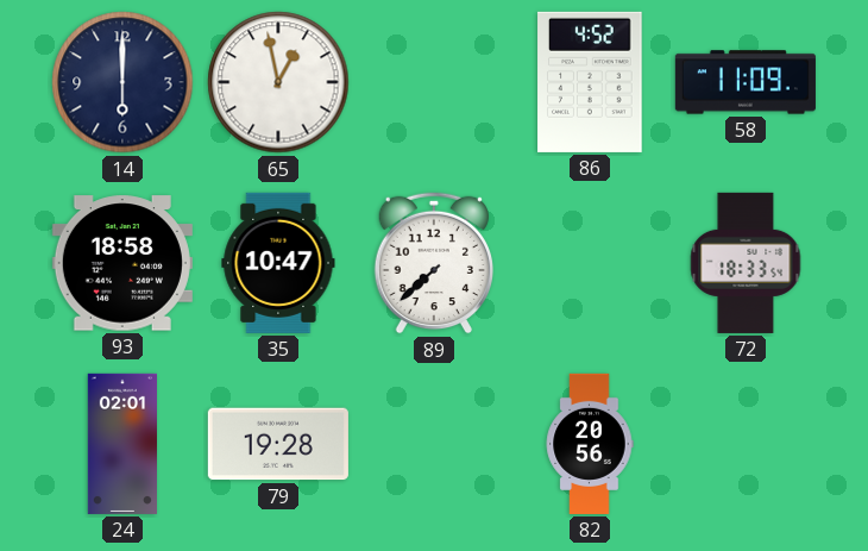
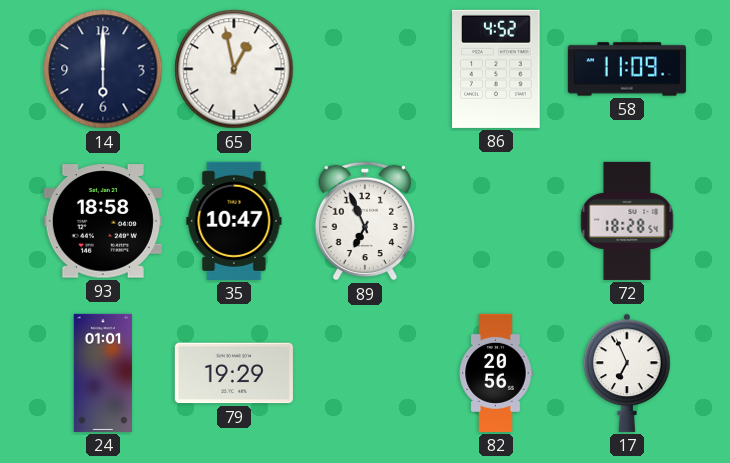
89: 7:38 -> 6:56 (364, 221)
72: 18:33 -> 18:28 (627, 221)
24: 02:01 -> 01:01 (102, 373)
79: 19:28 -> 19:29 (234, 373)
17: none -> 6:56 (627, 373)
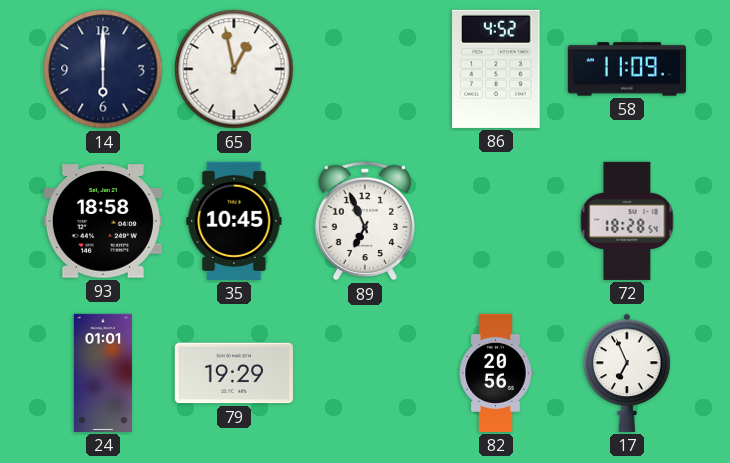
35: 10:47 -> 10:45 (234, 221)
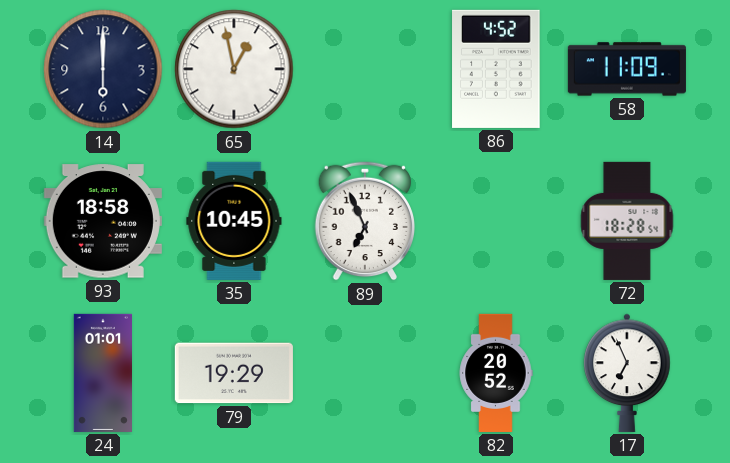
82: 20:56 -> 20:52 (496, 373)
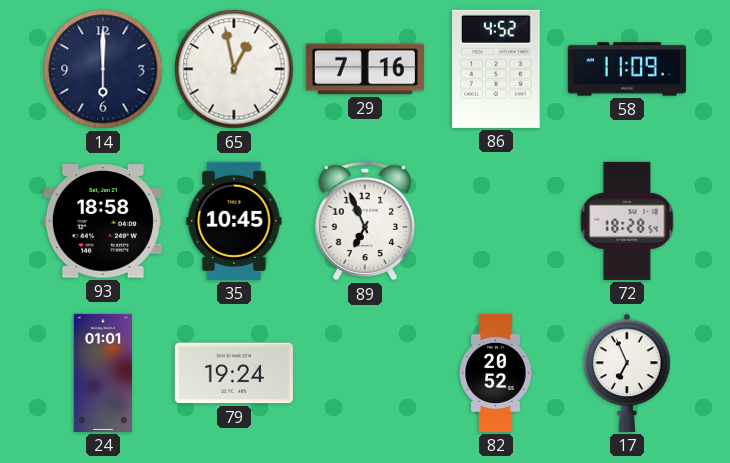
29: none -> 7:16 (365, 69)
79: 19:29 -> 19:24 (234, 373)
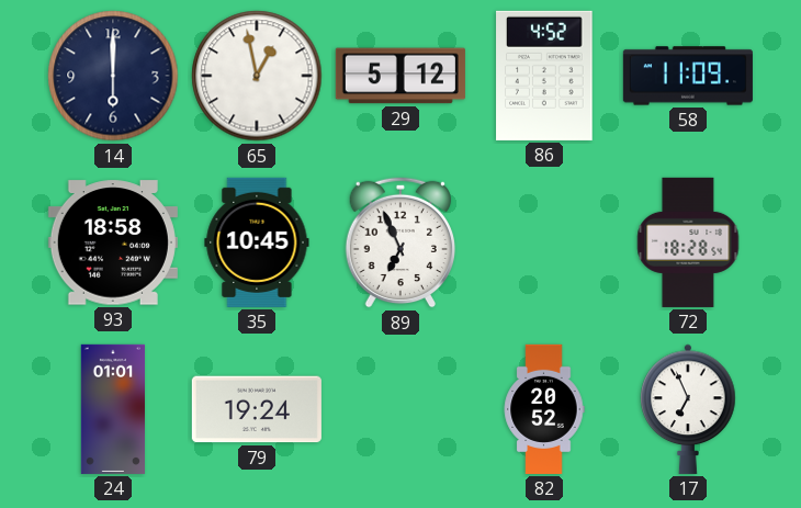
29: 7:16 -> 5:12 (400, 76)
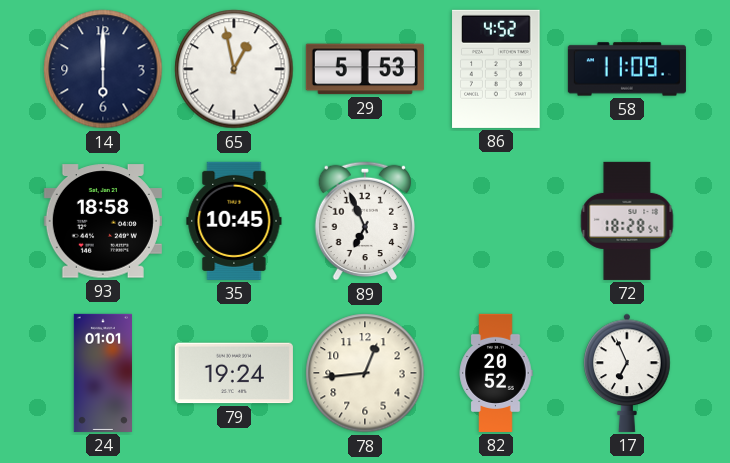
29: 5:12 -> 5:53 (365, 69)
78: none -> 12:44 (365, 373)
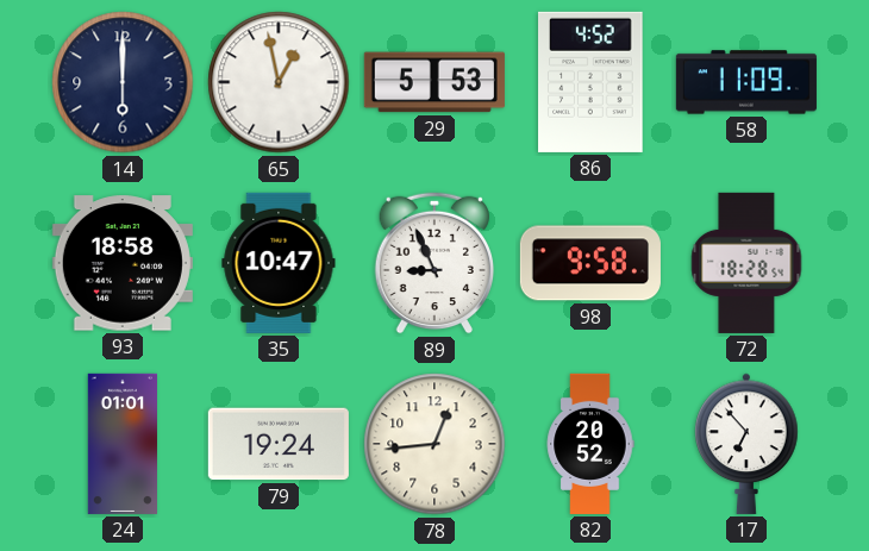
35: 10:45 -> 10:47 (279, 263)
89: 6:56 -> 8:56 (433, 263)
98: none -> 9:58 (590, 263)
17: 6:56 -> 6:53 (746, 444)
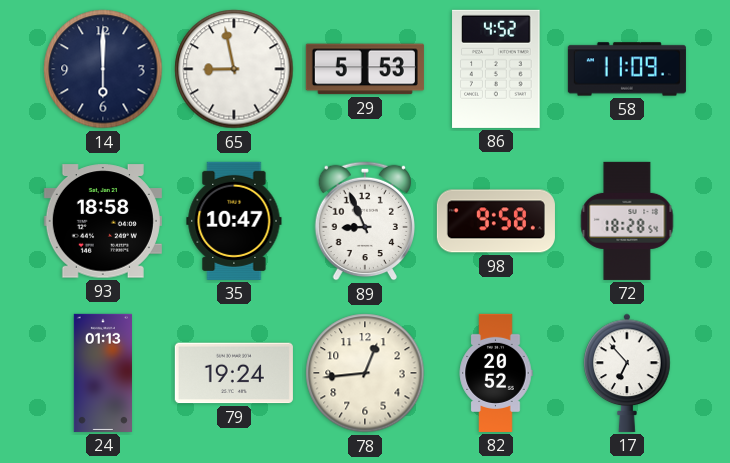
65: 12:58 -> 8:58 (234, 69)
24: 01:01 -> 01:13 (102, 373)
